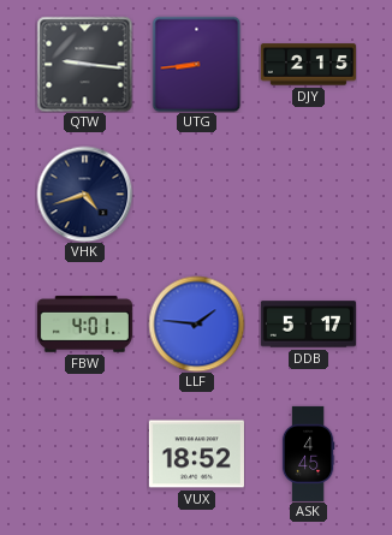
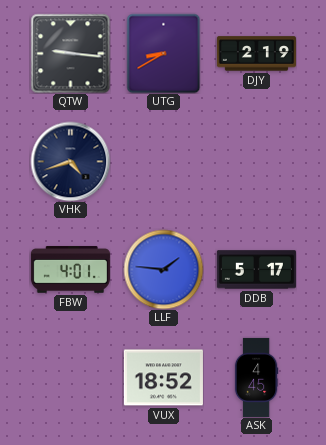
UTG: 8:44 -> 8:40 (164, 53)
DJY: 2:15 -> 2:19 (256, 54)
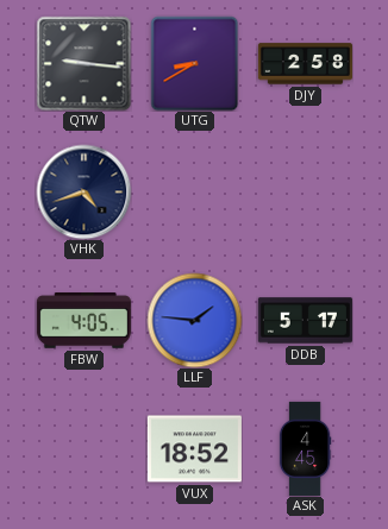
DJY: 2:19 -> 2:58 (305, 64)
FBW: 4:01 -> 4:05 (83, 321)
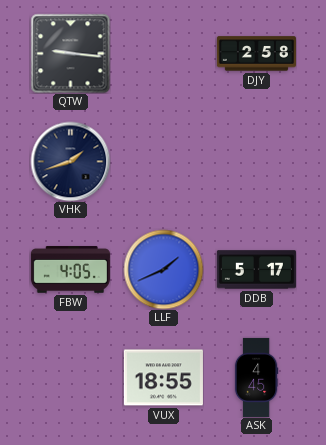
UTG: 8:40 -> none (195, 63)
VHK: 4:42 -> 1:42 (70, 161)
LLF: 1:46 -> 1:41 (163, 269)
VUX: 18:52 -> 18:55 (163, 378)
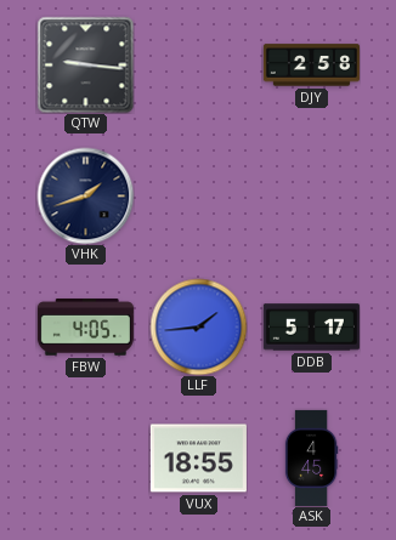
LLF: 1:41 -> 1:44 (198, 326)
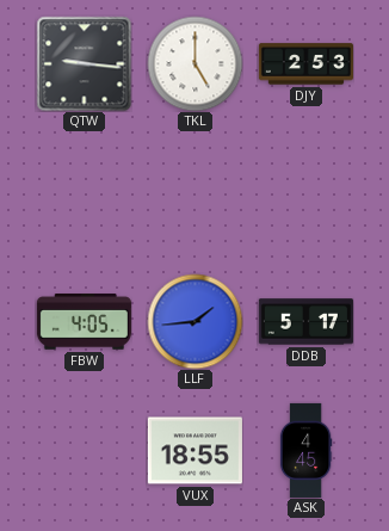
TKL: none -> 5:00 (194, 63)
DJY: 2:58 -> 2:53 (305, 64)
VHK: 1:42 -> none (85, 195)
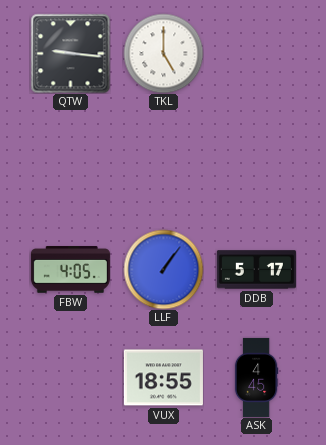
DJY: 2:53 -> none (305, 64)
LLF: 1:44 -> 1:06 (163, 269)
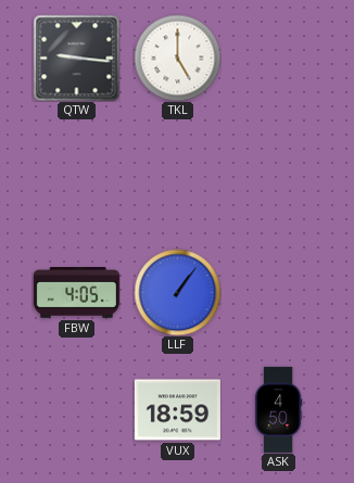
DDB: 5:17 -> none (256, 270)
VUX: 18:55 -> 18:59 (177, 410)
ASK: 4:45 -> 4:50 (278, 409)
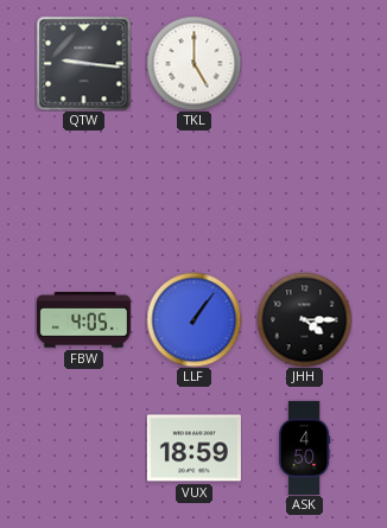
JHH: none -> 4:15 (304, 319)
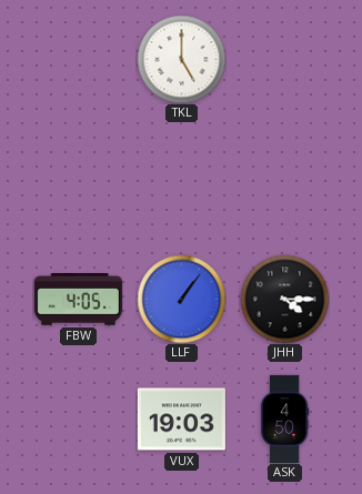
QTW: 9:16 -> none (83, 63)
VUX: 18:59 -> 19:03 (181, 420)
